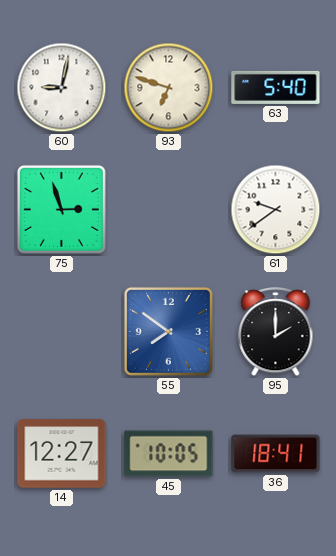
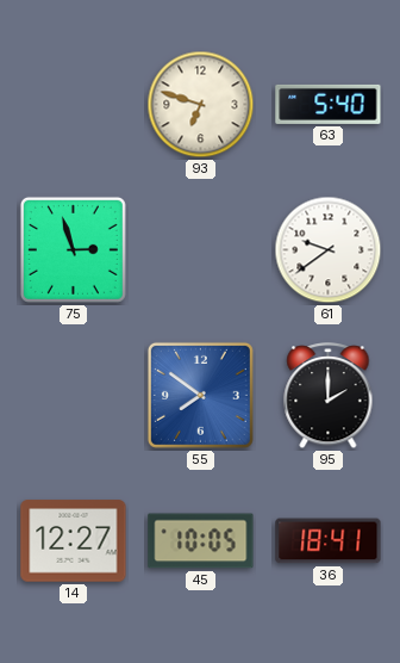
60: 9:02 -> none (62, 88)
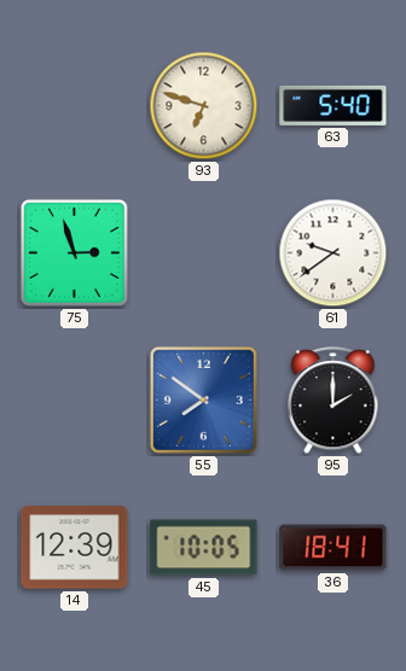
14: 12:27 -> 12:39 (75, 548)
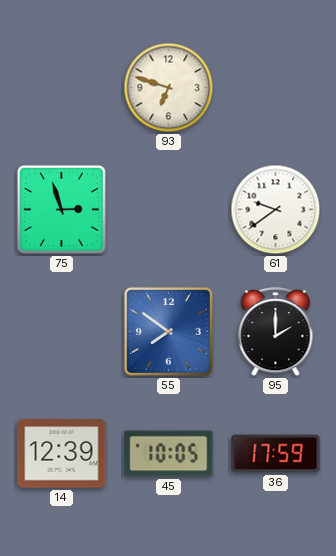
63: 5:40 -> none (333, 105)
36: 18:41 -> 17:59 (276, 454)
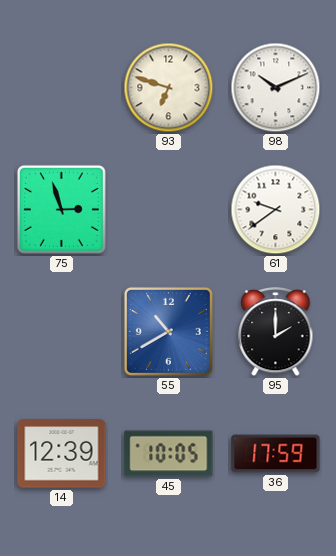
98: none -> 10:11 (276, 88)
55: 7:51 -> 10:40 (168, 331)
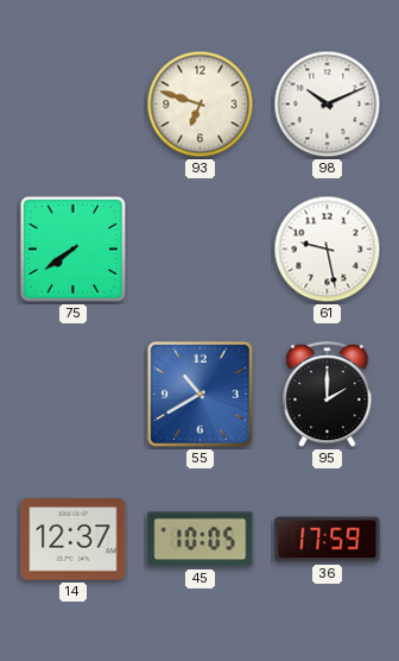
75: 2:57 -> 7:39 (72, 248)
61: 9:39 -> 9:28 (328, 250)
14: 12:39 -> 12:37 (74, 540)
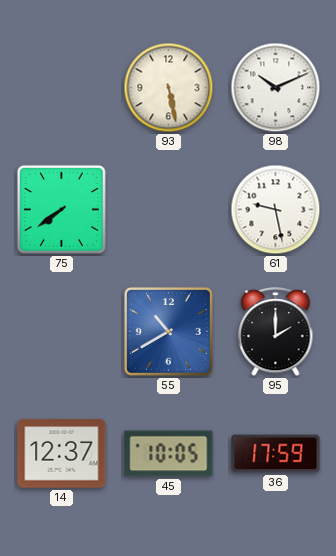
93: 6:48 -> 5:28 (169, 88)
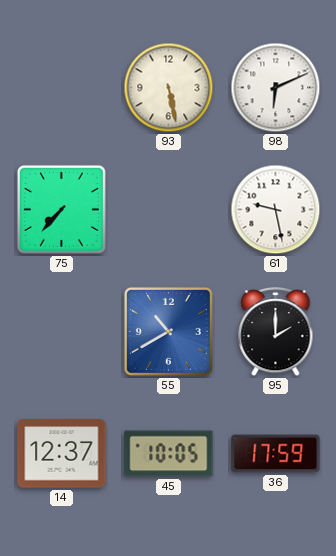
98: 10:11 -> 6:11 (276, 88)
75: 7:39 -> 7:37 (61, 209)
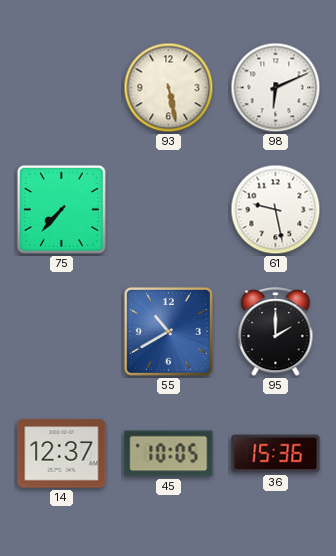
36: 17:59 -> 15:36 (276, 454)
